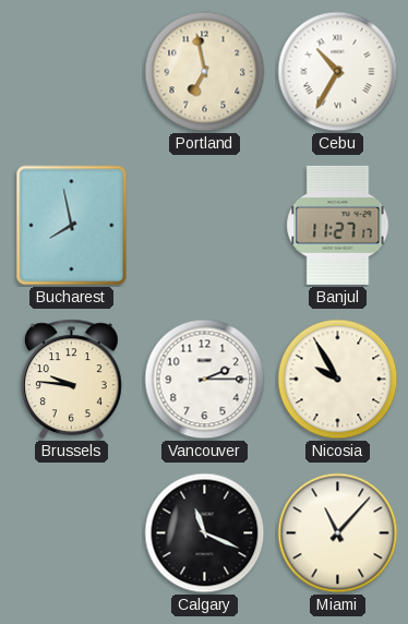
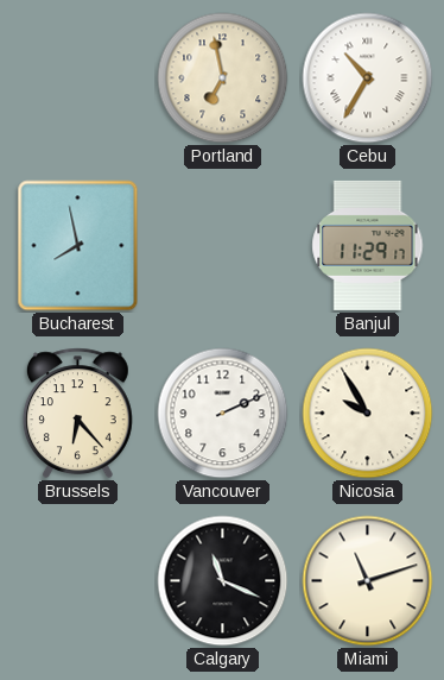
Banjul: 11:27 -> 11:29 (368, 245)
Brussels: 9:46 -> 6:23 (77, 414)
Vancouver: 2:15 -> 2:11 (223, 414)
Miami: 11:07 -> 11:12 (368, 581)
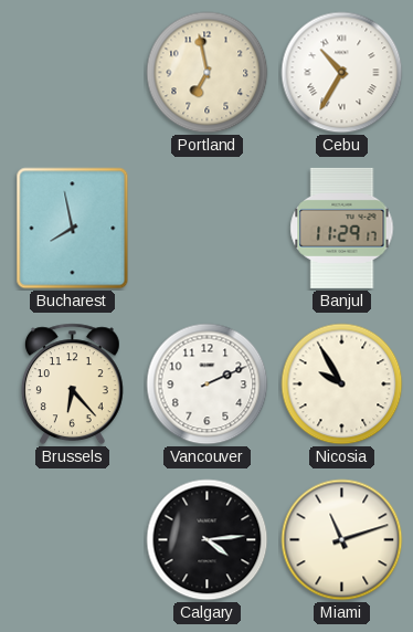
Calgary: 11:19 -> 4:14 (208, 540)
